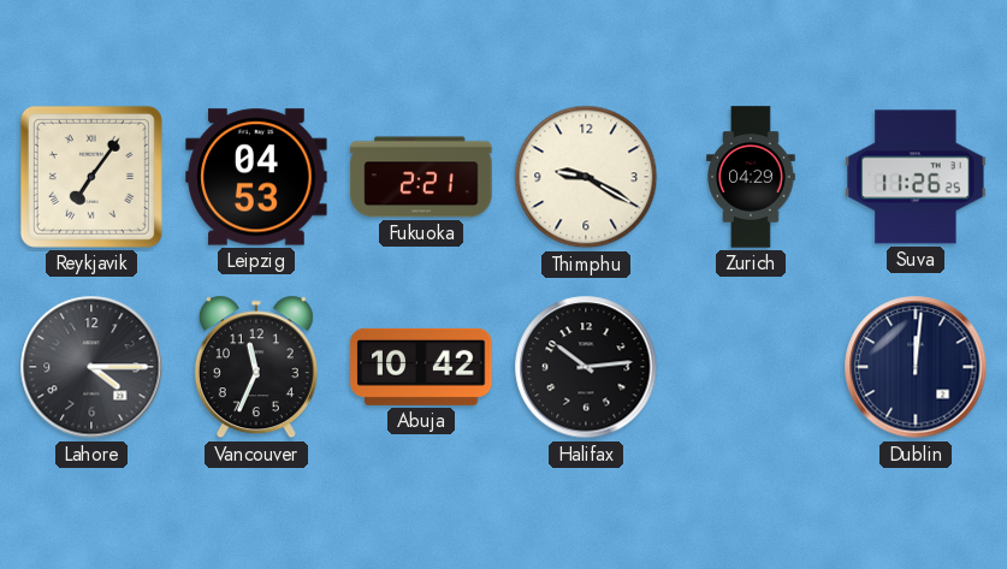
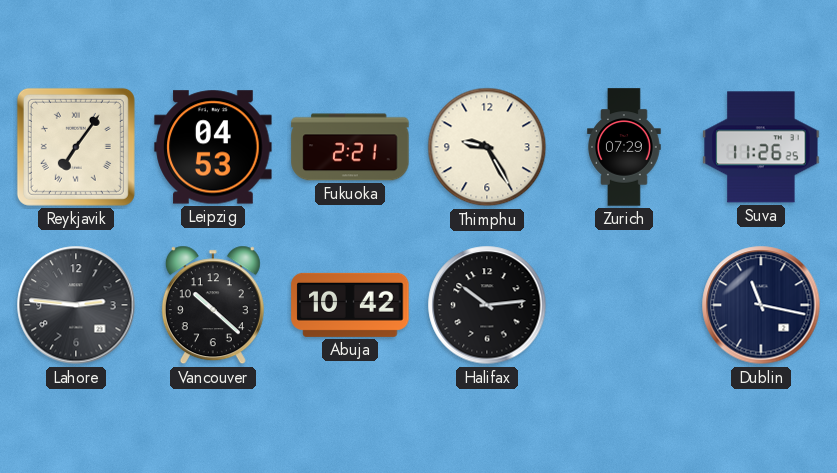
Thimphu: 9:20 -> 9:25 (487, 147)
Zurich: 04:29 -> 07:29 (624, 147)
Lahore: 4:15 -> 2:46 (76, 305)
Vancouver: 11:34 -> 10:22 (213, 305)
Dublin: 12:01 -> 11:17 (761, 305)
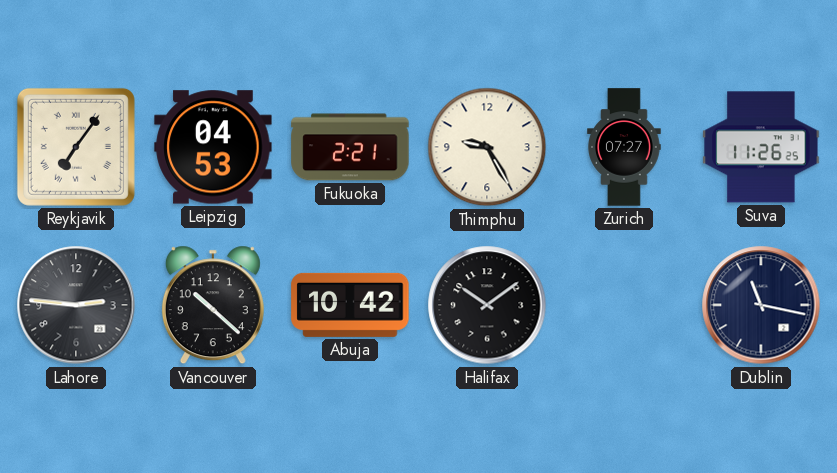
Zurich: 07:29 -> 07:27 (624, 147)
Halifax: 10:14 -> 10:09 (487, 305)
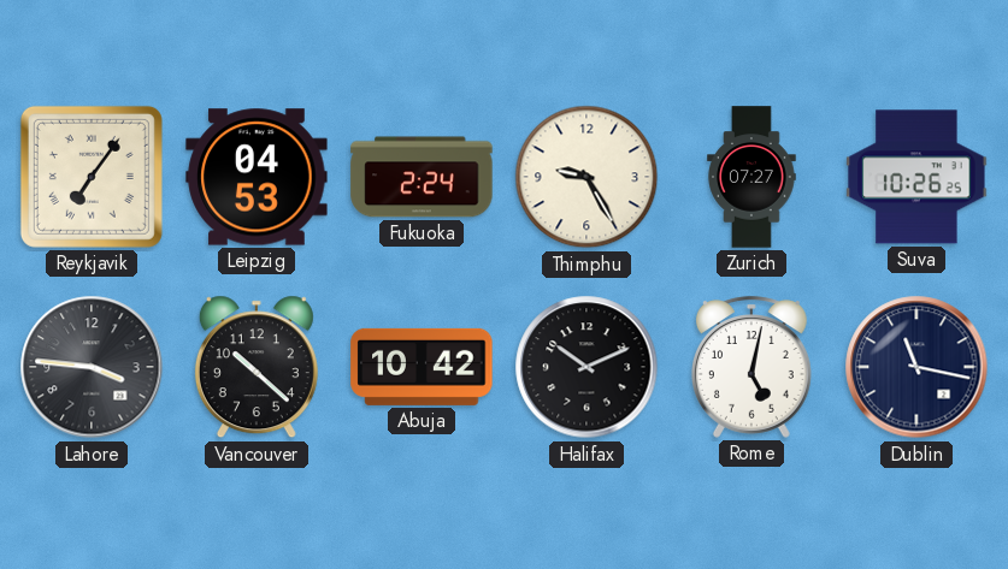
Fukuoka: 2:21 -> 2:24 (422, 177)
Suva: 11:26 -> 10:26 (916, 177)
Lahore: 2:46 -> 3:46 (92, 367)
Halifax: 10:09 -> 10:11 (586, 367)
Rome: none -> 5:02 (751, 367)
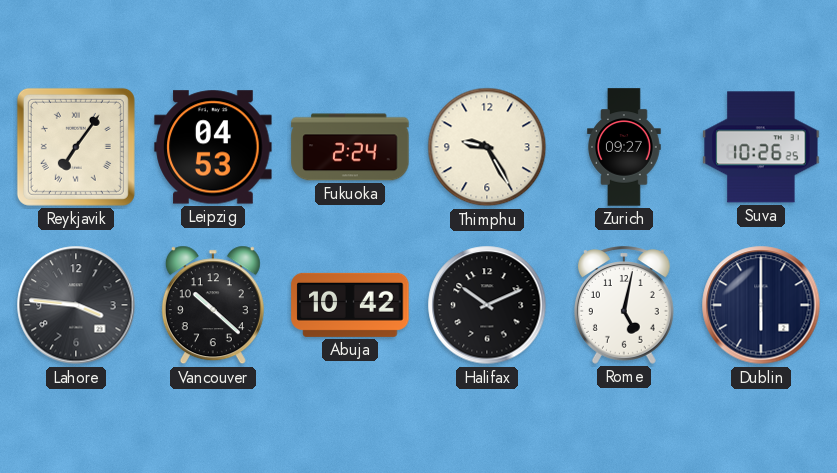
Zurich: 07:27 -> 09:27 (624, 147)
Dublin: 11:17 -> 6:00 (761, 305)
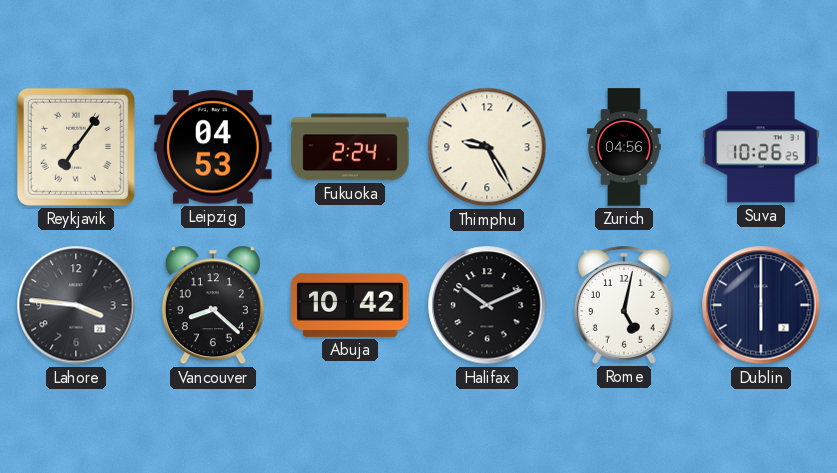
Zurich: 09:27 -> 04:56 (624, 147)
Vancouver: 10:22 -> 8:22 (213, 305)
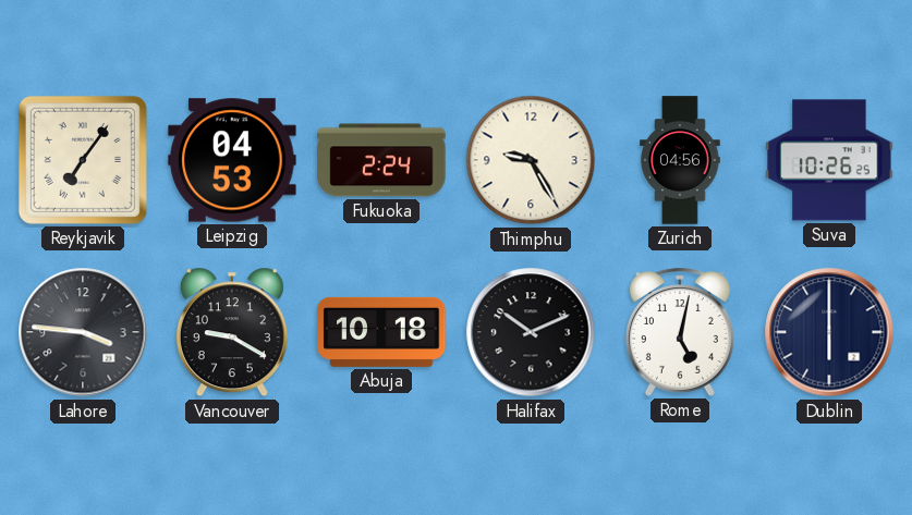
Vancouver: 8:22 -> 9:20 (232, 332)
Abuja: 10:42 -> 10:18 (381, 332)
